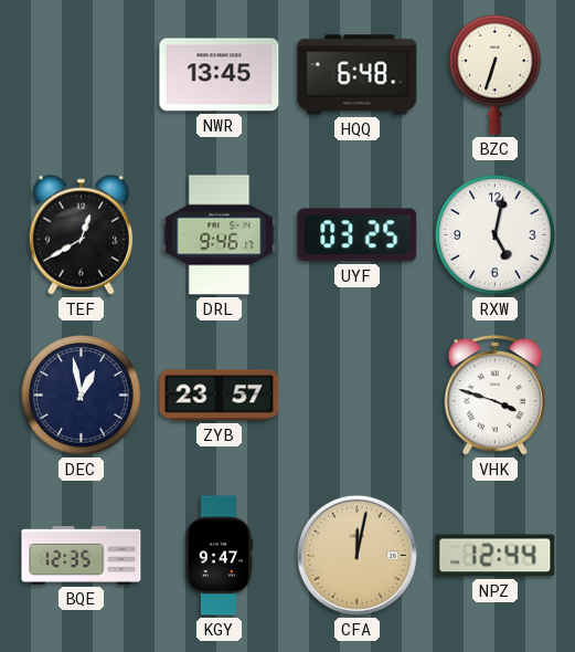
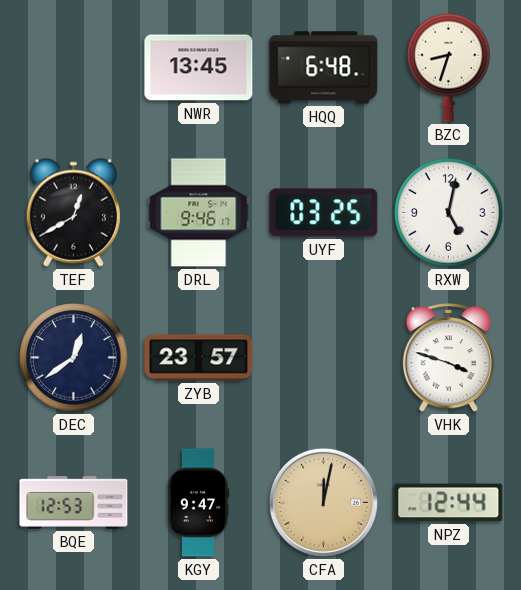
BZC: 6:33 -> 8:33 (449, 67)
DEC: 12:58 -> 12:39 (74, 358)
BQE: 12:35 -> 12:53 (74, 503)
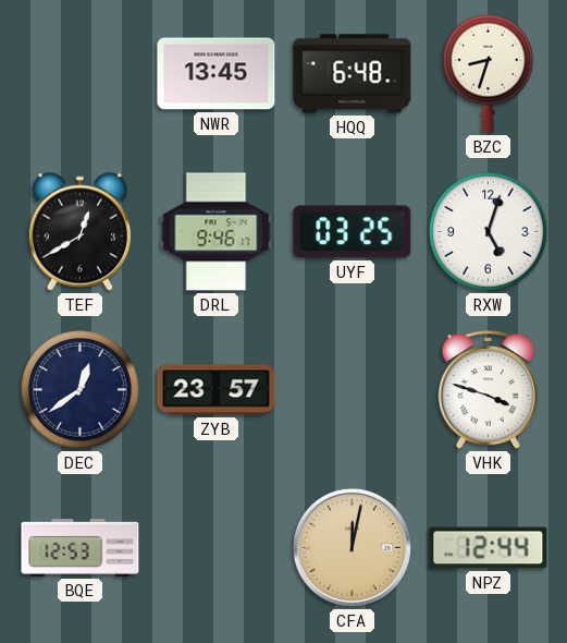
RXW: 5:02 -> 5:03 (489, 232)
KGY: 9:47 -> none (198, 503)
